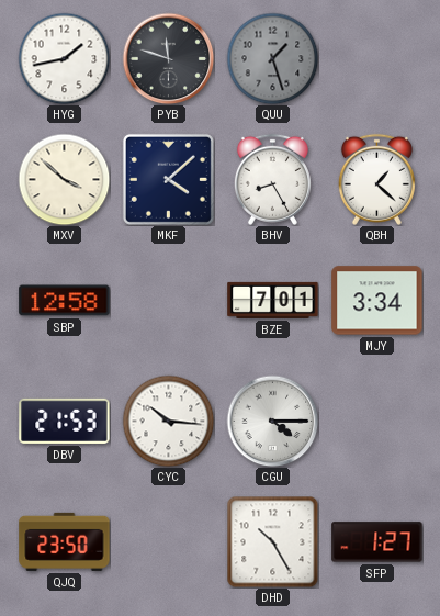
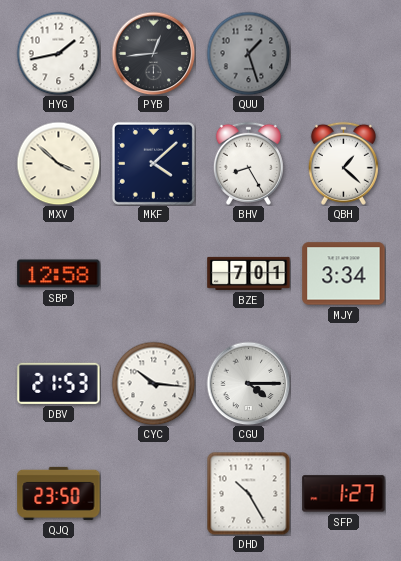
PYB: 11:48 -> 12:44 (153, 53)
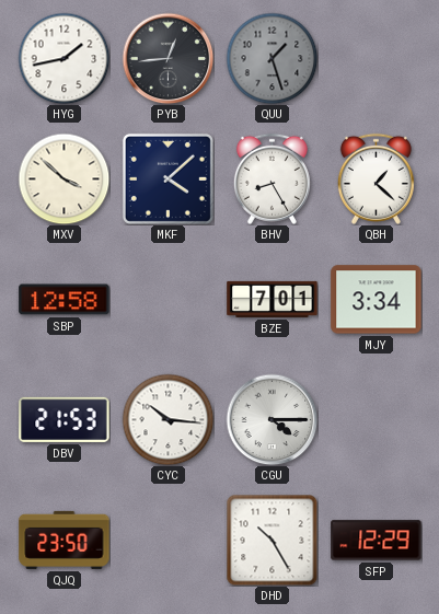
SFP: 1:27 -> 12:29 (377, 541)
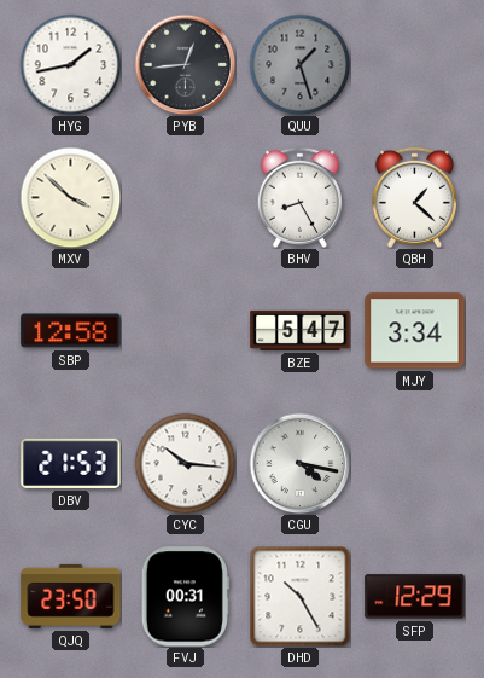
MKF: 4:08 -> none (167, 178)
BZE: 7:01 -> 5:47 (301, 330)
CGU: 4:15 -> 4:17 (299, 463)
FVJ: none -> 00:31 (185, 597)
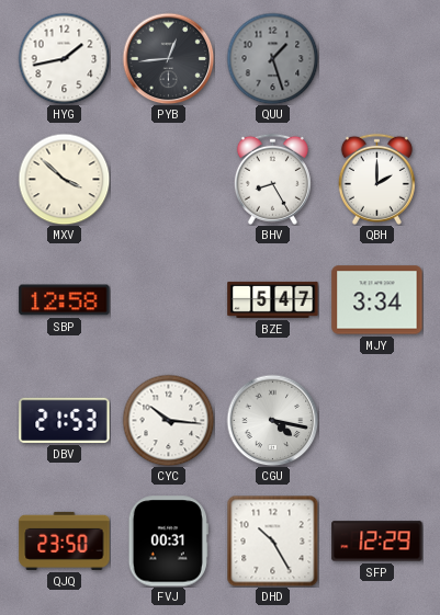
QBH: 1:22 -> 2:00 (376, 179)
